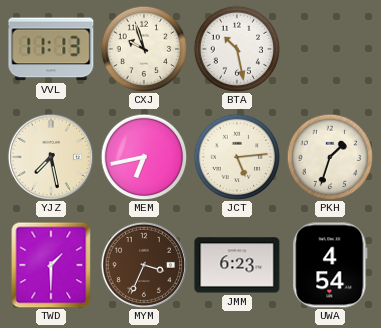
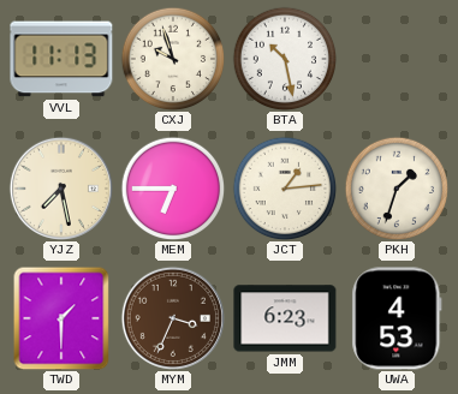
MEM: 6:43 -> 6:45 (173, 189)
JCT: 5:14 -> 1:14 (285, 189)
UWA: 4:54 -> 4:53 (397, 318)
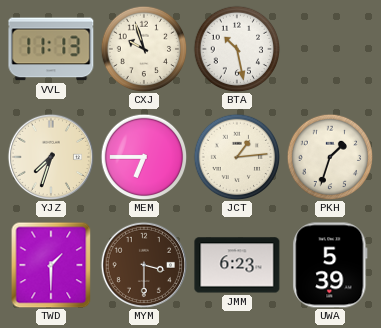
YJZ: 7:28 -> 7:33 (50, 156)
MYM: 3:34 -> 3:30 (143, 264)
UWA: 4:53 -> 5:39 (330, 265)
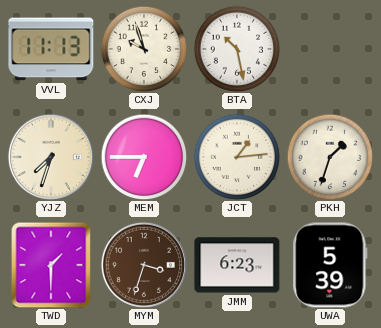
MYM: 3:30 -> 3:33 (143, 264)
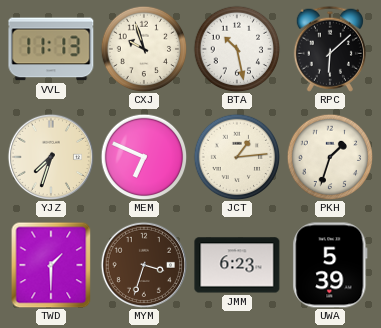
RPC: none -> 6:08 (330, 49)
MEM: 6:45 -> 6:49 (144, 157)
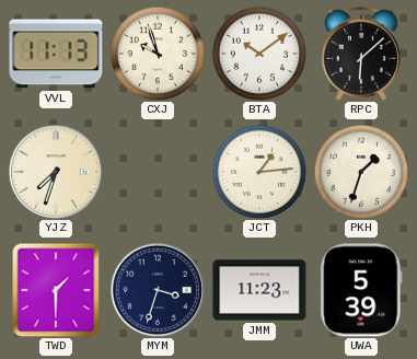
BTA: 10:28 -> 10:09 (259, 54)
MEM: 6:49 -> none (144, 157)
MYM dial: brown -> navy (157, 289)
JMM: 6:23 -> 11:23 (259, 290)
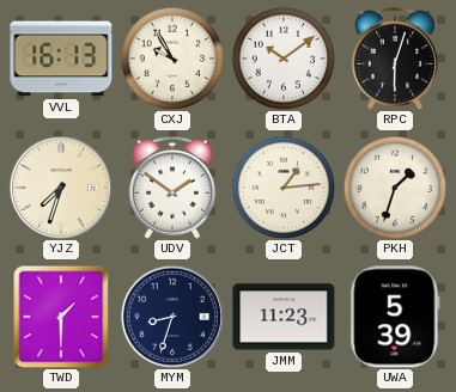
VVL: 11:13 -> 16:13 (61, 59)
CXJ: 9:57 -> 9:55 (172, 59)
RPC: 6:08 -> 6:03 (395, 59)
UDV: none -> 1:51 (172, 188)
MYM: 3:33 -> 8:33 (171, 316)
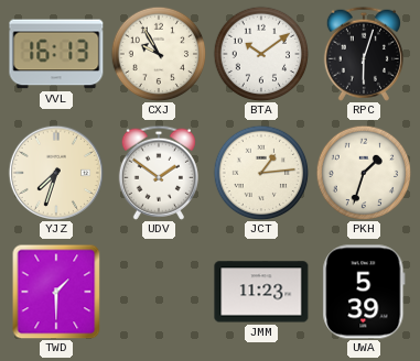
MYM: 8:33 -> none (171, 316)
